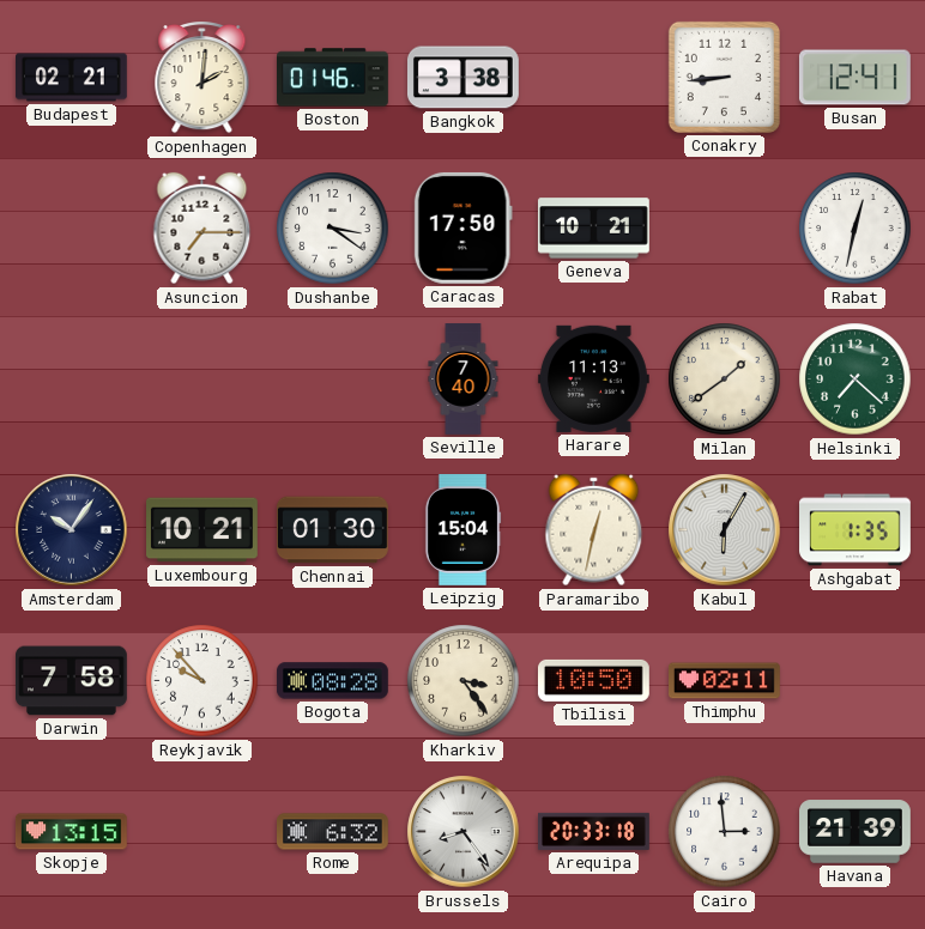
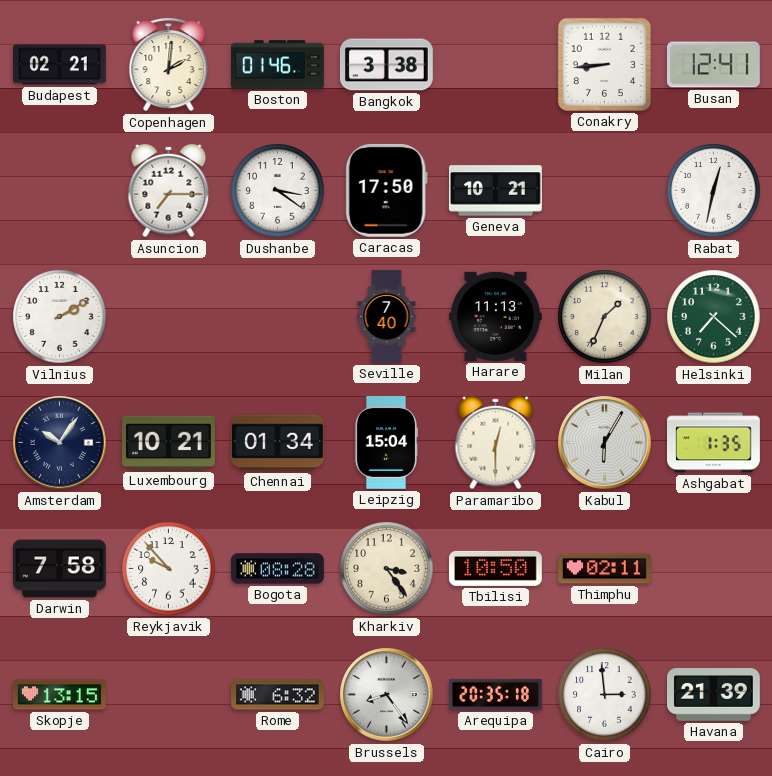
Vilnius: none -> 2:10 (60, 317)
Milan: 1:39 -> 1:34 (605, 317)
Chennai: 01:30 -> 01:34 (278, 443)
Paramaribo: 12:32 -> 12:30 (496, 443)
Arequipa: 20:33 -> 20:35 (496, 694)
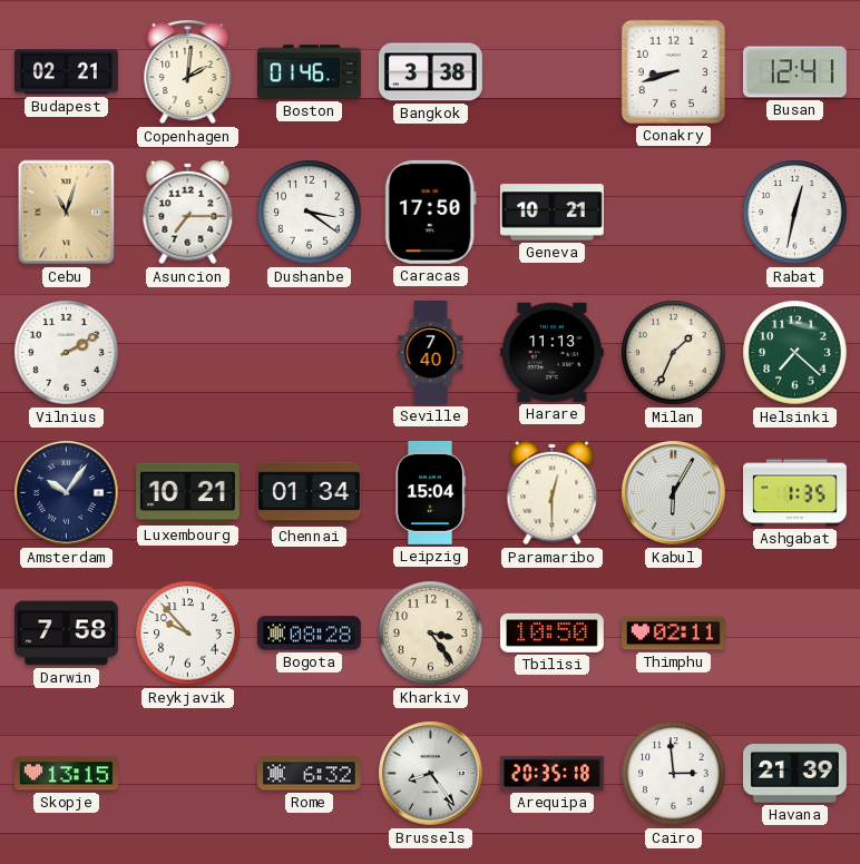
Conakry: 8:44 -> 8:42 (673, 71)
Cebu: none -> 11:03 (67, 213)
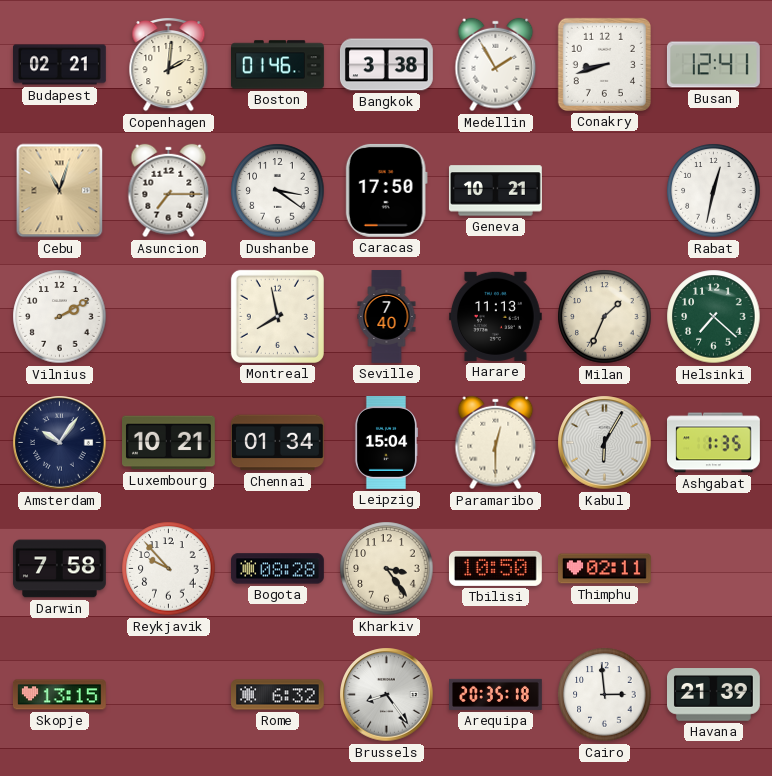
Medellin: none -> 1:55 (496, 65)
Montreal: none -> 7:58 (277, 316)
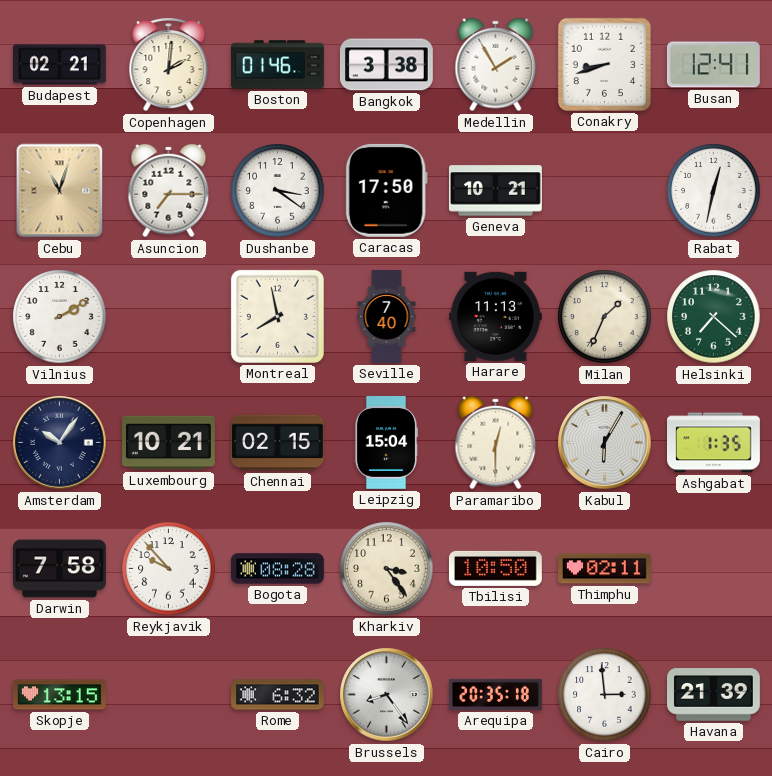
Chennai: 01:34 -> 02:15 (278, 443)
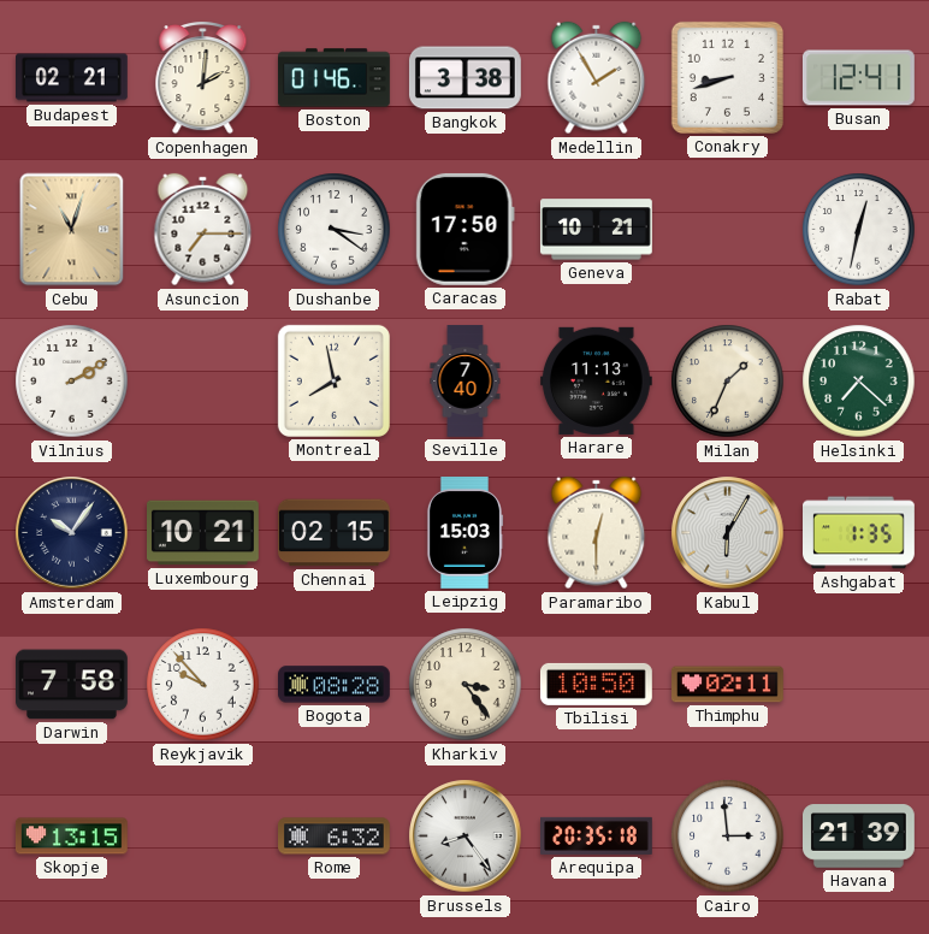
Leipzig: 15:04 -> 15:03 (464, 533)
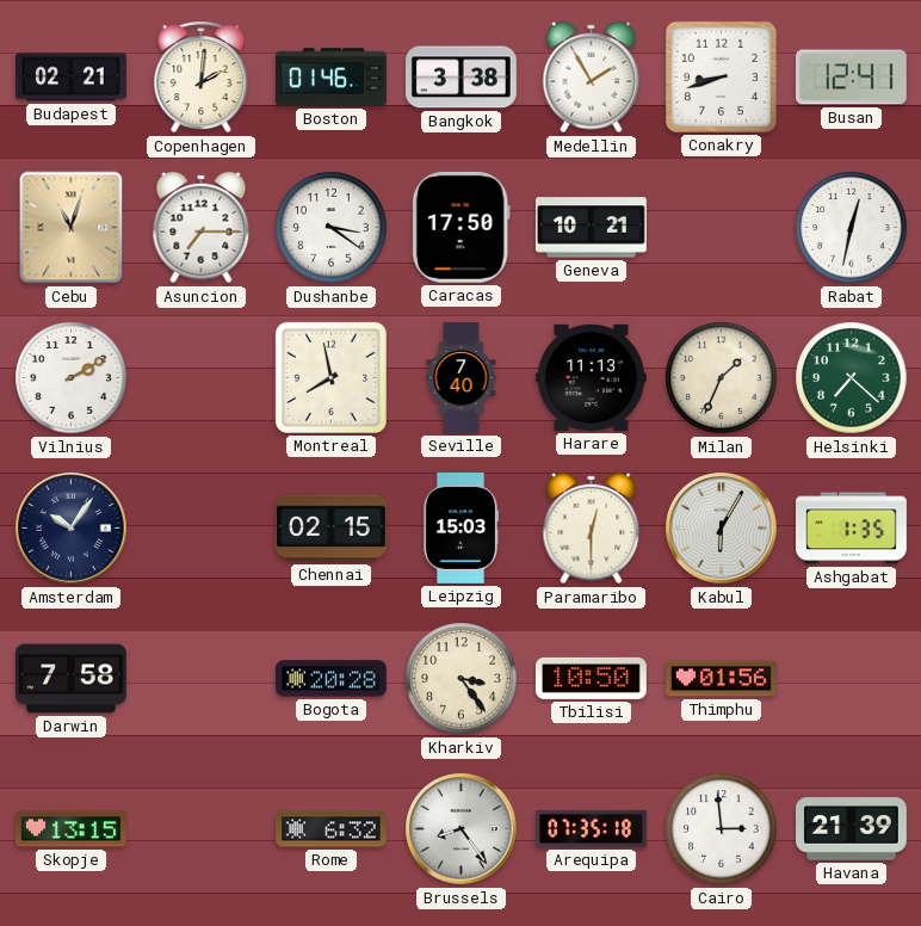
Luxembourg: 10:21 -> none (203, 533)
Reykjavik: 9:53 -> none (203, 685)
Bogota: 08:28 -> 20:28 (332, 679)
Thimphu: 02:11 -> 01:56 (722, 679)
Arequipa: 20:35 -> 07:35 (592, 828)
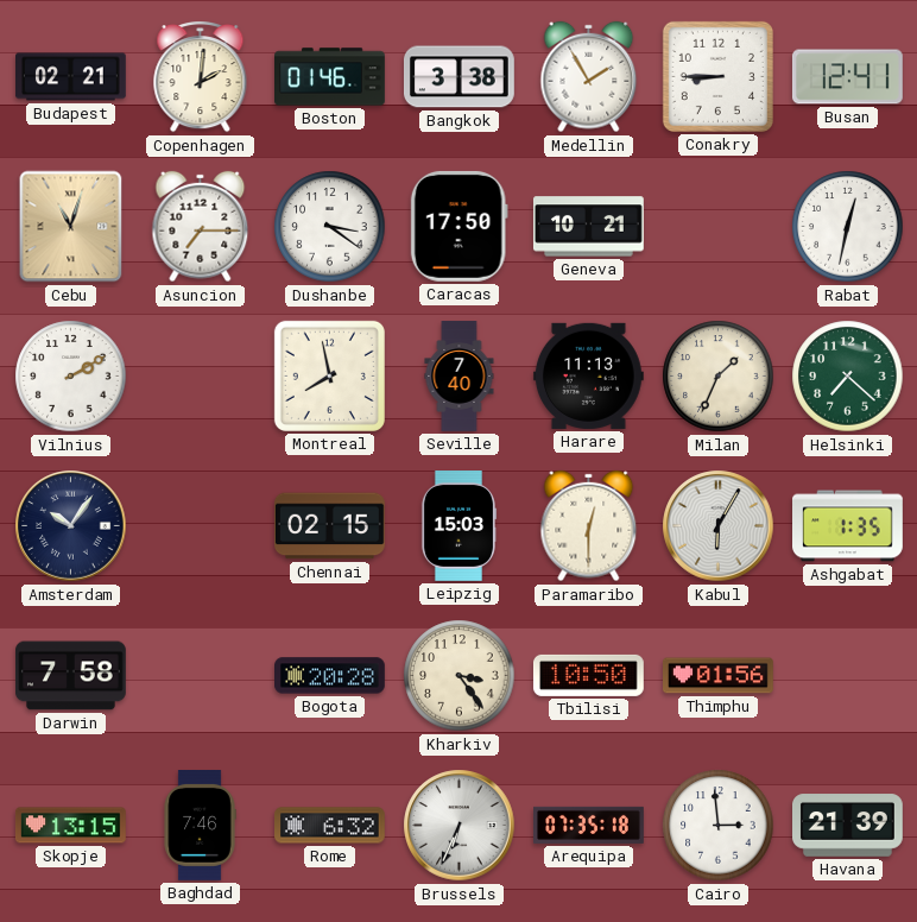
Conakry: 8:42 -> 8:45 (717, 76)
Baghdad: none -> 7:46 (200, 826)
Brussels: 8:24 -> 6:34 (460, 826)
